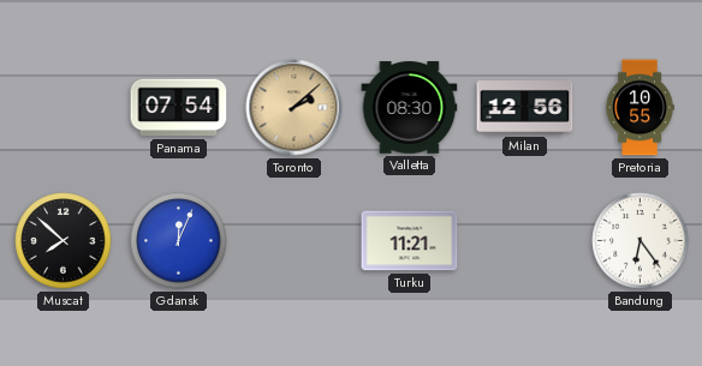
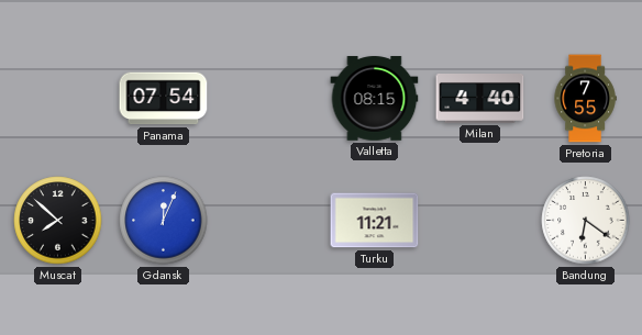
Toronto: 2:08 -> none (295, 108)
Valletta: 08:30 -> 08:15 (375, 99)
Milan: 12:56 -> 4:40 (480, 99)
Pretoria: 10:55 -> 7:55 (585, 99)
Bandung: 6:24 -> 6:21 (586, 221)
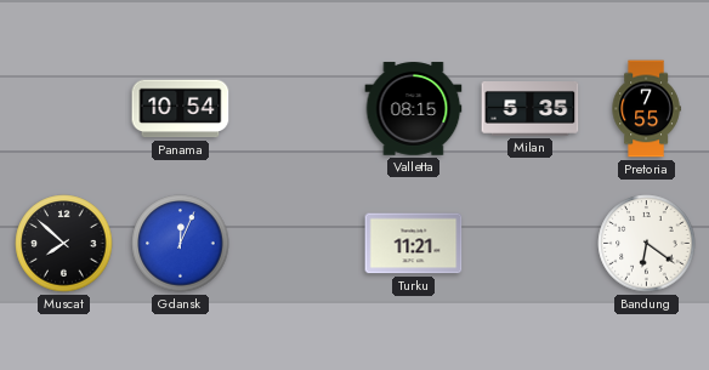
Panama: 07:54 -> 10:54 (181, 109)
Milan: 4:40 -> 5:35 (531, 109)
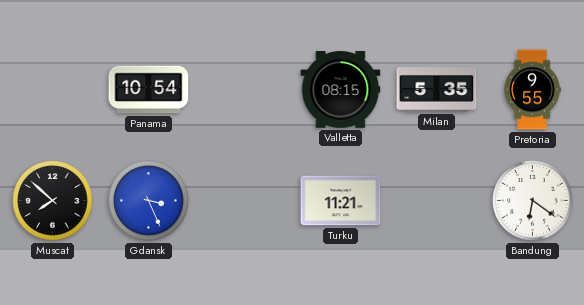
Pretoria: 7:55 -> 9:55 (532, 90)
Gdansk: 12:04 -> 3:26 (149, 201)
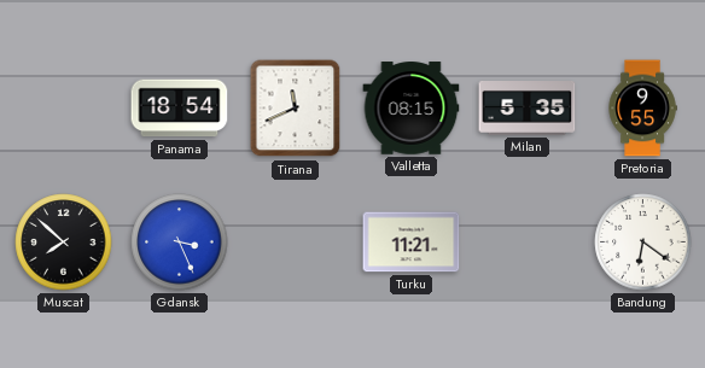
Panama: 10:54 -> 18:54 (180, 109)
Tirana: none -> 11:41 (296, 109)
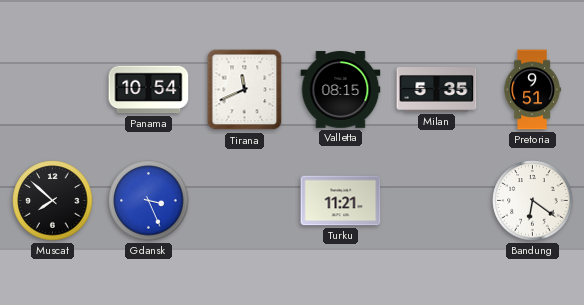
Panama: 18:54 -> 10:54 (149, 90)
Pretoria: 9:55 -> 9:51 (532, 90)
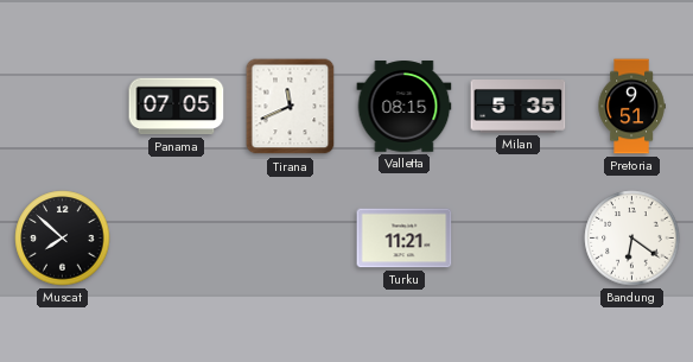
Panama: 10:54 -> 07:05 (177, 107)
Gdansk: 3:26 -> none (149, 201)
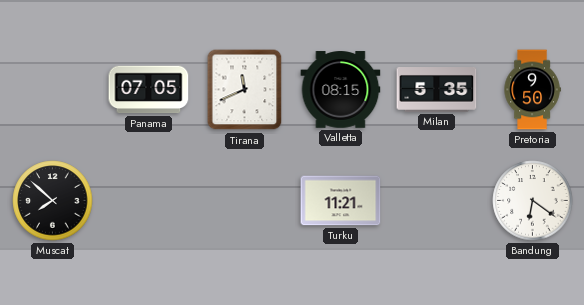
Pretoria: 9:51 -> 9:50 (532, 90)
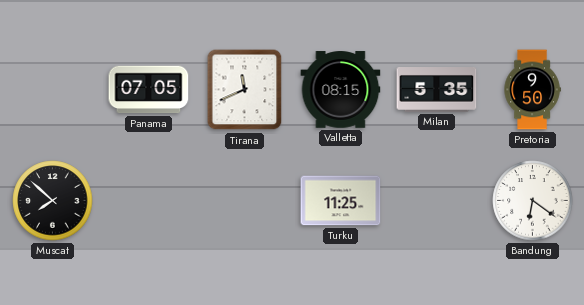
Turku: 11:21 -> 11:25 (341, 201)
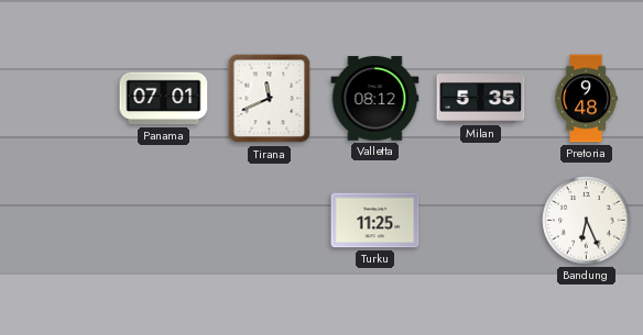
Panama: 07:05 -> 07:01 (164, 99)
Valletta: 08:15 -> 08:12 (375, 99)
Pretoria: 9:50 -> 9:48 (586, 99)
Muscat: 7:52 -> none (53, 201)
Bandung: 6:21 -> 6:26 (587, 221)
